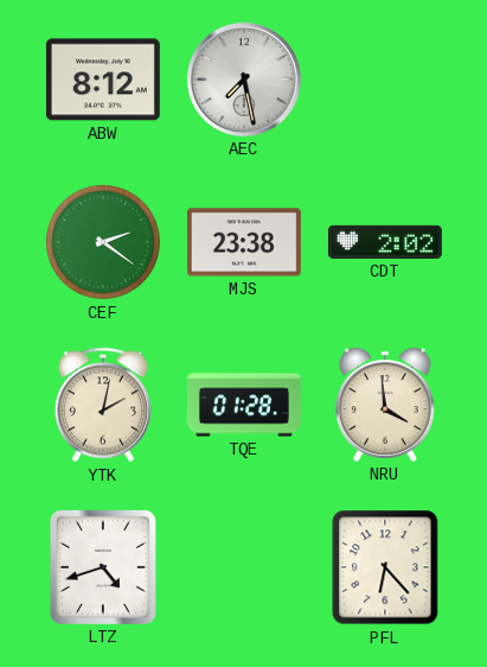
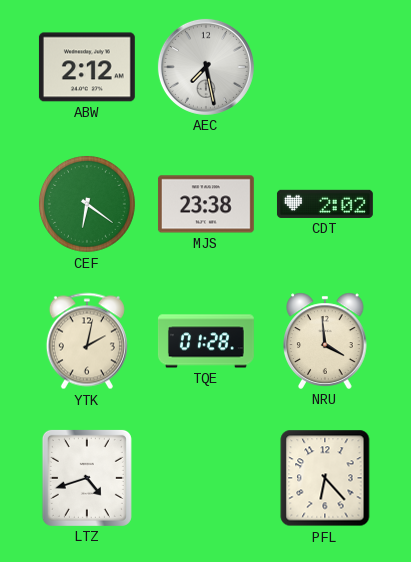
ABW: 8:12 -> 2:12 (87, 67)
CEF: 2:21 -> 6:21 (87, 204)
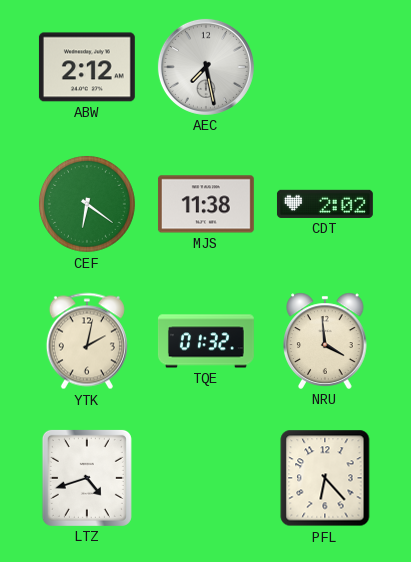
MJS: 23:38 -> 11:38 (206, 204)
TQE: 01:28 -> 01:32 (206, 341)
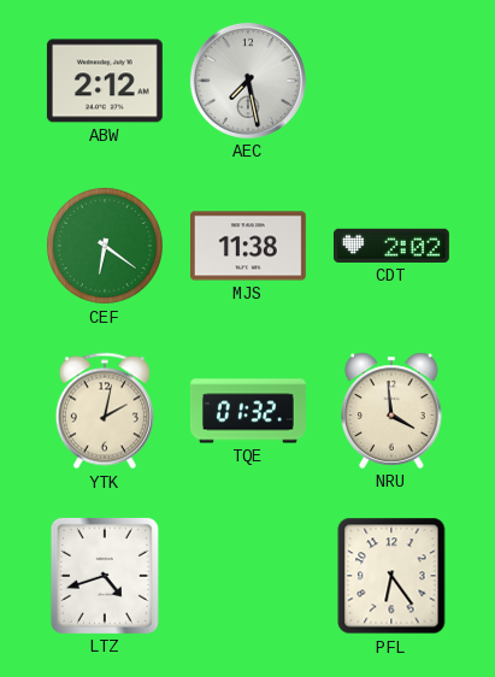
PFL: 6:23 -> 6:24 (391, 576)
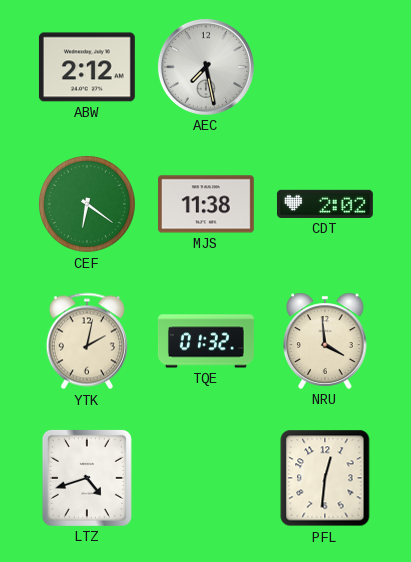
PFL: 6:24 -> 12:31 (325, 478)
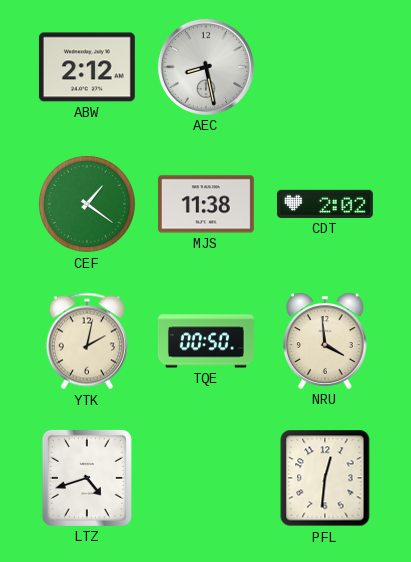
AEC: 7:28 -> 8:28 (206, 67)
CEF: 6:21 -> 1:21 (87, 204)
TQE: 01:32 -> 00:50 (206, 341)
